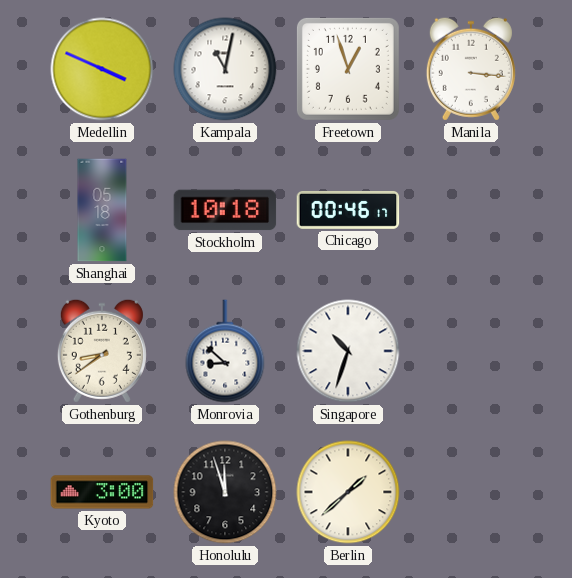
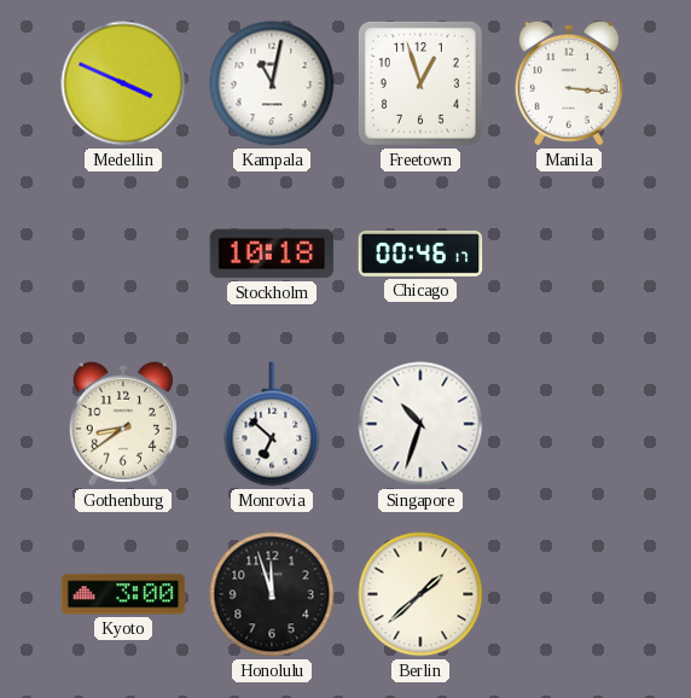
Shanghai: 05:18 -> none (102, 210)
Monrovia: 8:52 -> 6:52 (272, 424)
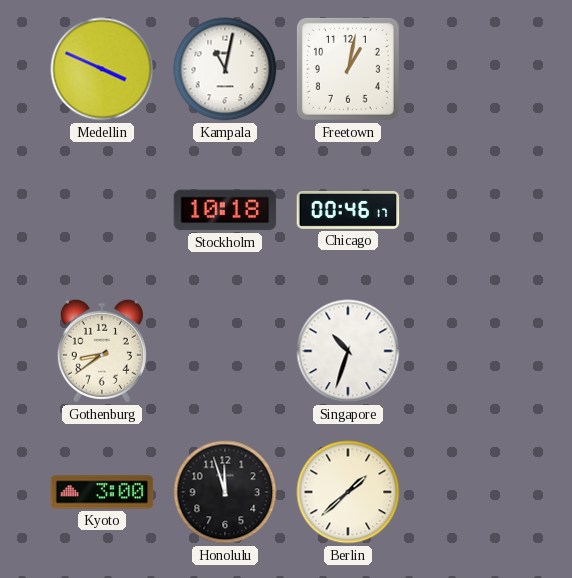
Freetown: 12:57 -> 1:02 (348, 69)
Manila: 3:16 -> none (569, 83)
Monrovia: 6:52 -> none (272, 424)
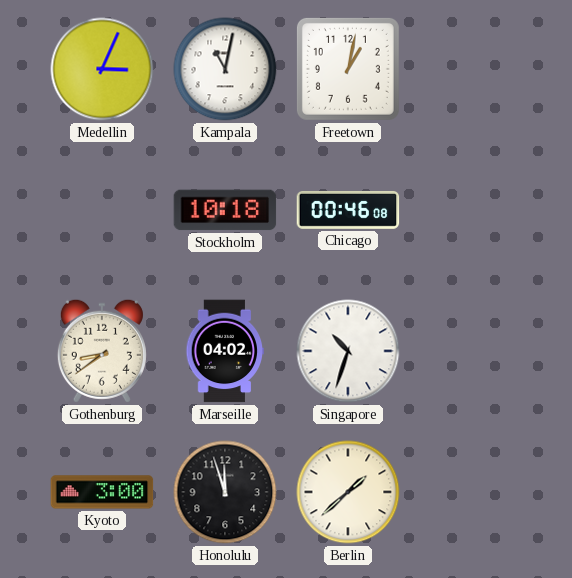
Medellin: 3:49 -> 3:04 (102, 69)
Chicago: 00:46:17 -> 00:46:08 (348, 210)
Marseille: none -> 04:02 (224, 351)
